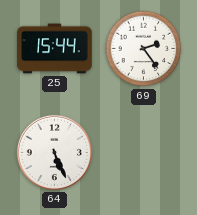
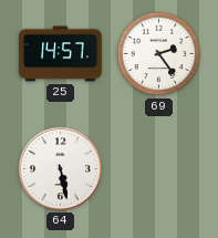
25: 15:44 -> 14:57 (61, 54)
64: 5:26 -> 5:28 (60, 168)
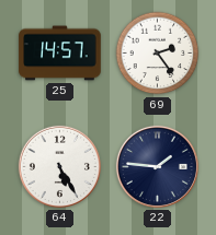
64: 5:28 -> 5:25 (59, 166)
22: none -> 1:46 (157, 166)
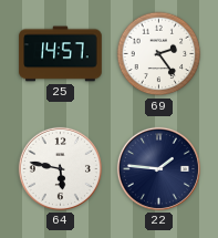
64: 5:25 -> 5:47 (60, 168)
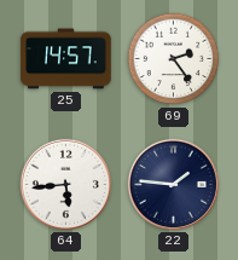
64: 5:47 -> 5:44 (65, 184)
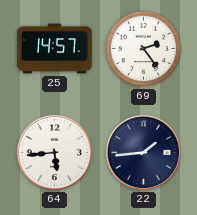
22: 1:46 -> 1:44 (143, 152)
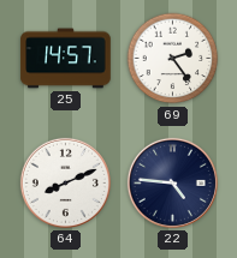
64: 5:44 -> 8:11 (65, 182)
22: 1:44 -> 4:46 (172, 182)
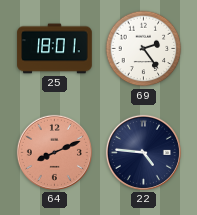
25: 14:57 -> 18:01 (55, 49)
64 dial: white -> salmon (54, 152)
